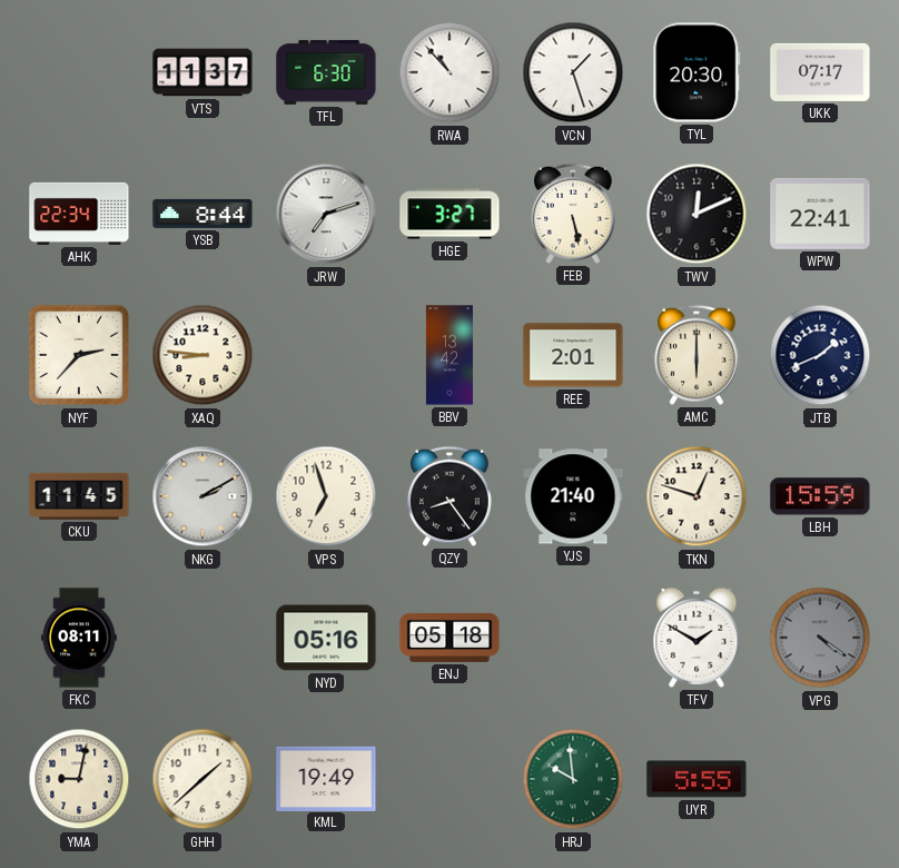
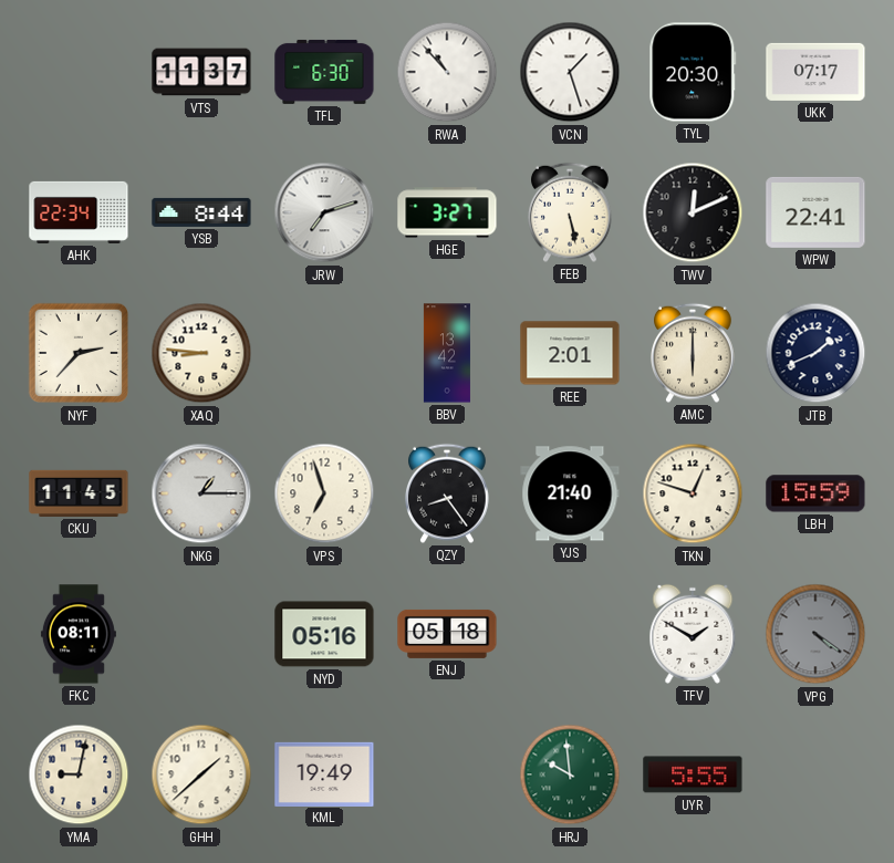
NKG: 2:10 -> 1:15 (201, 493)
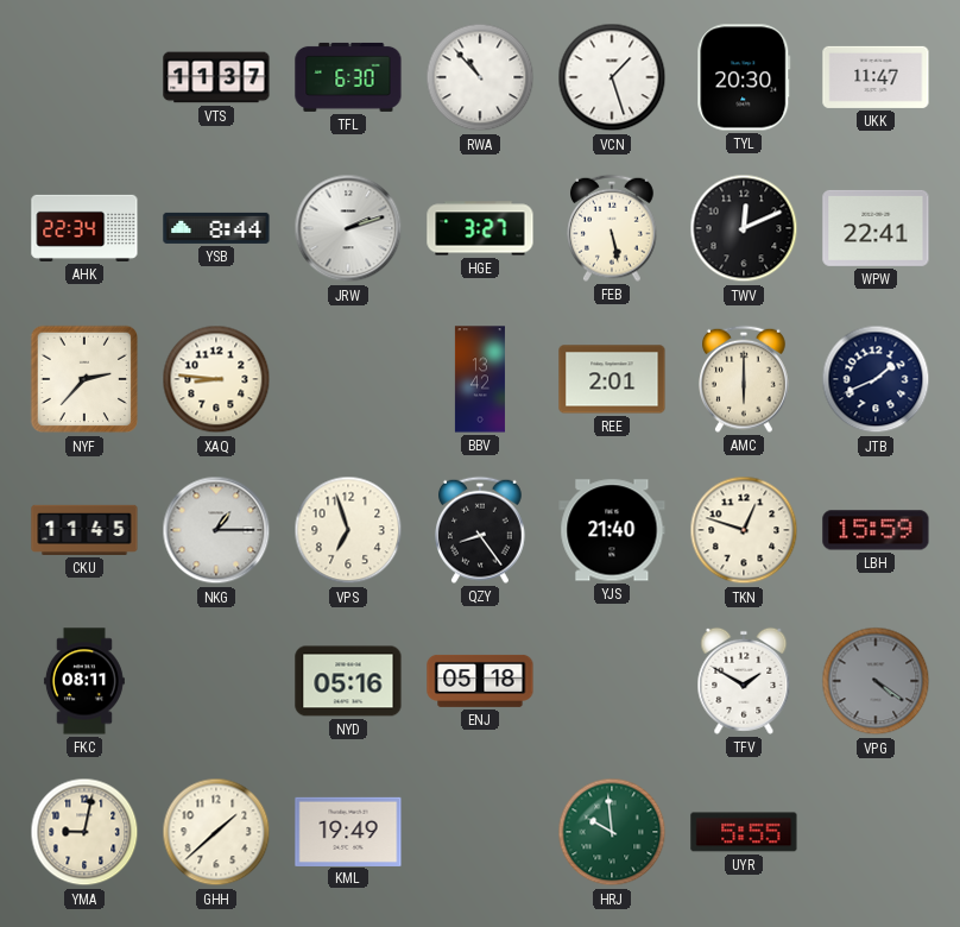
UKK: 07:17 -> 11:47 (876, 77)
JRW: 7:12 -> 2:12 (348, 228)
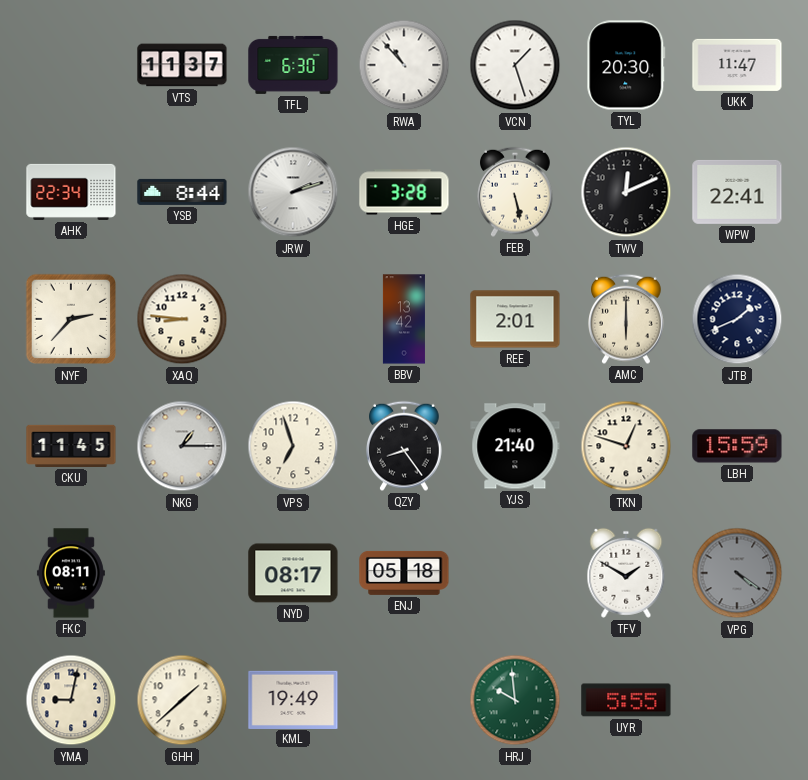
HGE: 3:27 -> 3:28 (404, 192)
NYD: 05:16 -> 08:17 (293, 573)
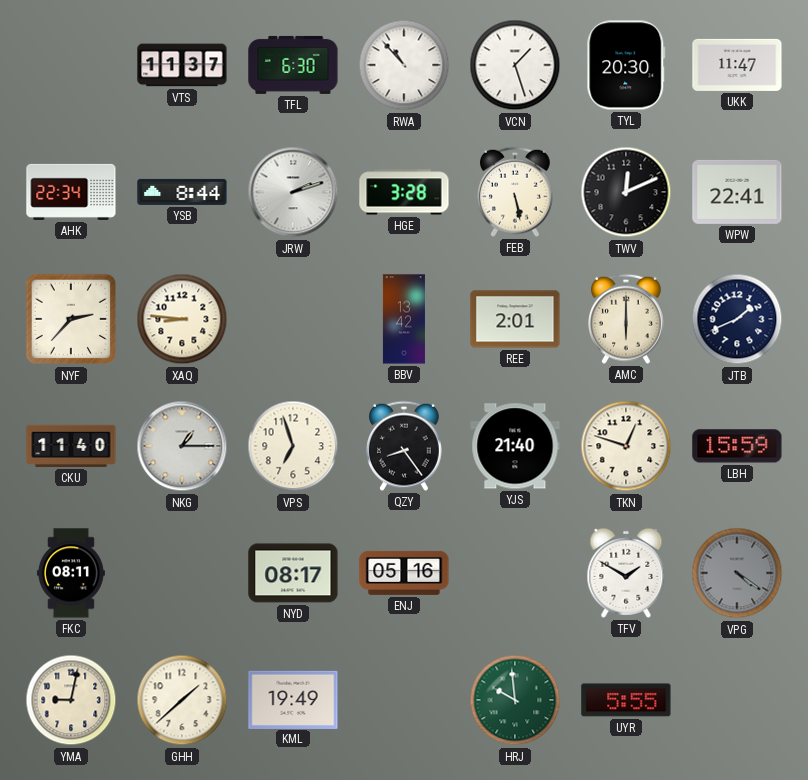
CKU: 11:45 -> 11:40 (71, 446)
ENJ: 05:18 -> 05:16 (404, 573)
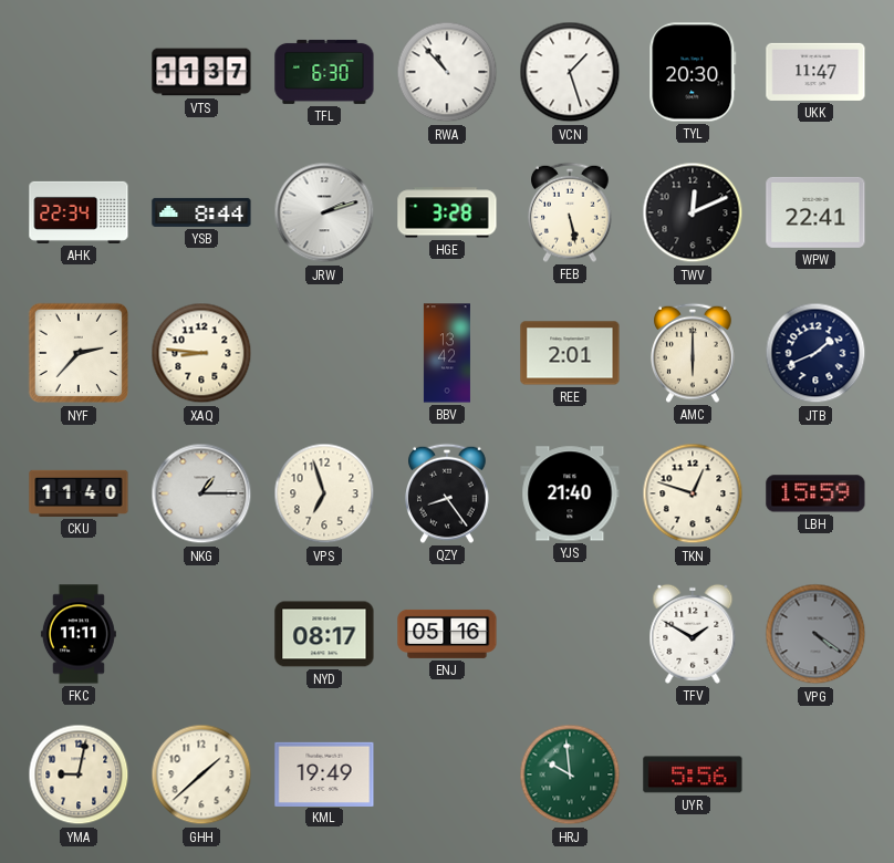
FKC: 08:11 -> 11:11 (79, 634)
UYR: 5:55 -> 5:56 (693, 774)
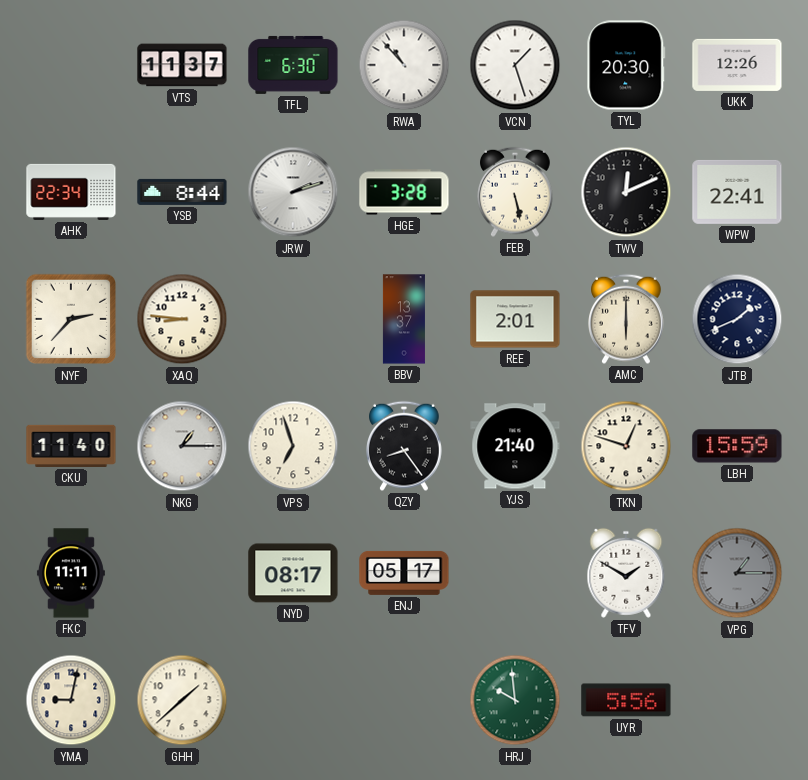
UKK: 11:47 -> 12:26 (737, 65)
BBV: 13:42 -> 13:37 (404, 319)
ENJ: 05:16 -> 05:17 (404, 573)
VPG: 4:21 -> 1:15 (737, 573)
KML: 19:49 -> none (324, 773)
